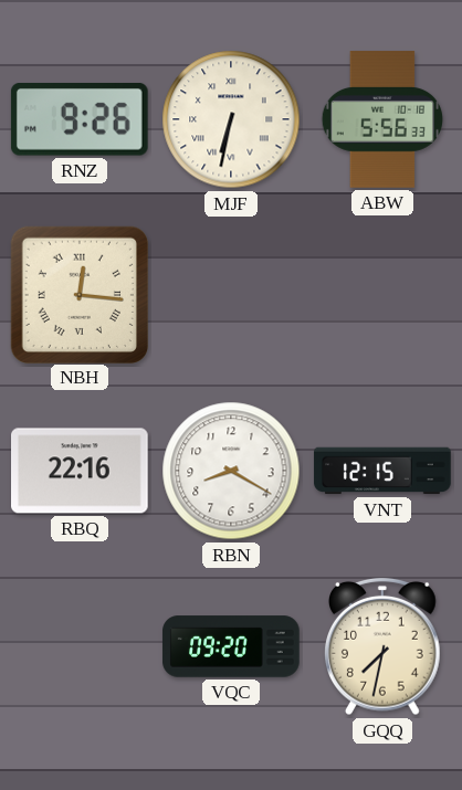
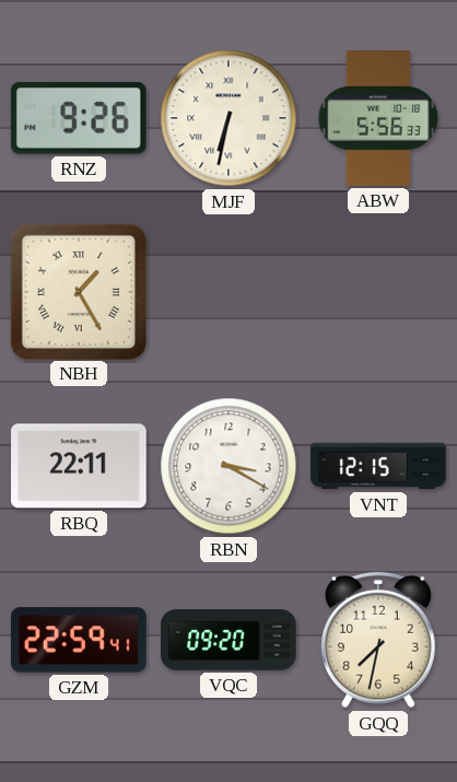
NBH: 12:16 -> 1:25 (78, 291)
RBQ: 22:16 -> 22:11 (80, 466)
RBN: 8:20 -> 3:20 (228, 466)
GZM: none -> 22:59 (79, 640)
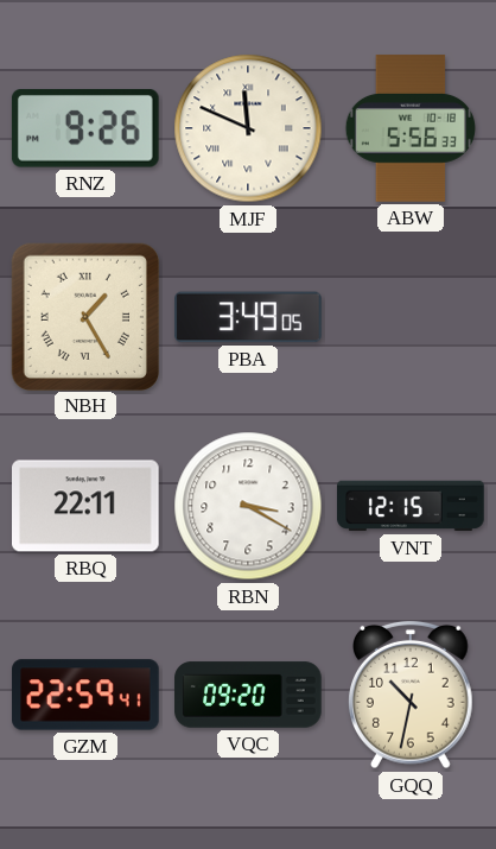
MJF: 6:32 -> 11:49 (248, 128)
PBA: none -> 3:49 (248, 317)
GQQ: 7:32 -> 10:32 (412, 695)
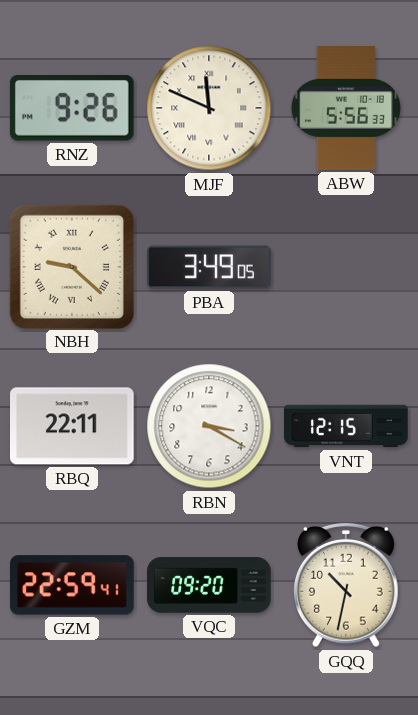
NBH: 1:25 -> 9:22 (71, 266)
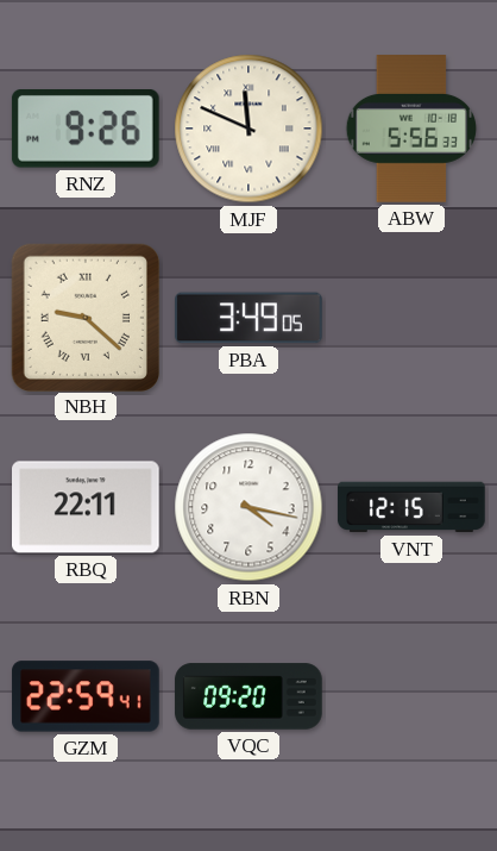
RBN: 3:20 -> 4:17 (248, 507)
GQQ: 10:32 -> none (347, 585)
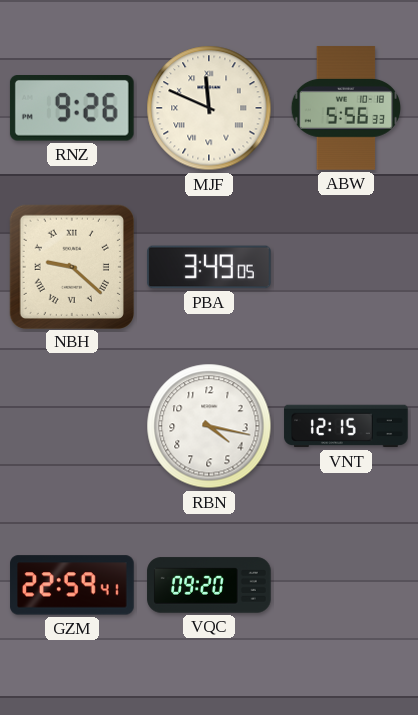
RBQ: 22:11 -> none (87, 507)
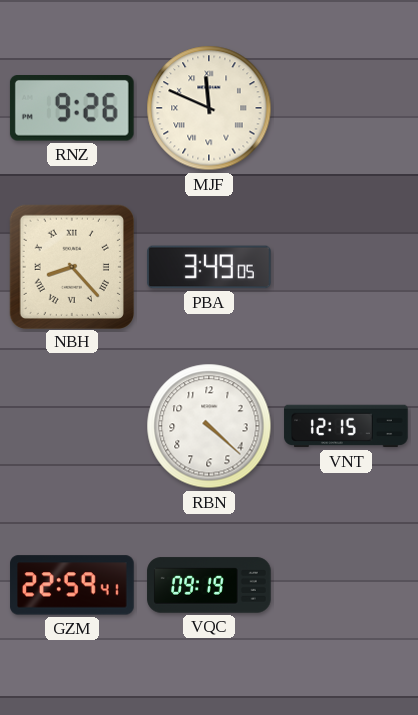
ABW: 5:56 -> none (345, 108)
NBH: 9:22 -> 8:23 (71, 266)
RBN: 4:17 -> 4:22 (209, 426)
VQC: 09:20 -> 09:19 (209, 585)
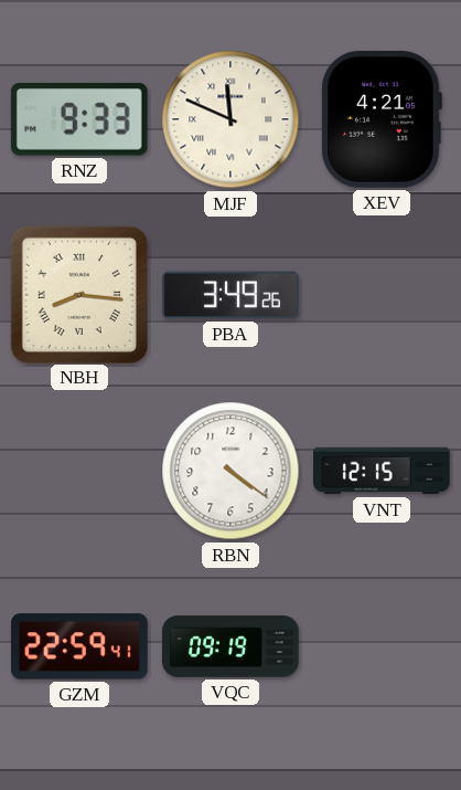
RNZ: 9:26 -> 9:33 (79, 120)
XEV: none -> 4:21 (382, 119)
NBH: 8:23 -> 8:16 (78, 294)
PBA: 3:49:05 -> 3:49:26 (230, 295)
RBN: 4:22 -> 4:21 (230, 471)
